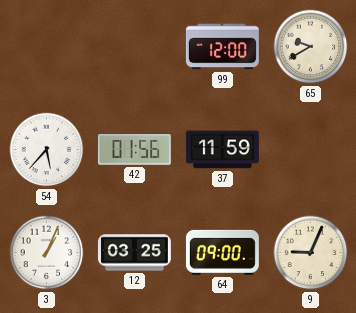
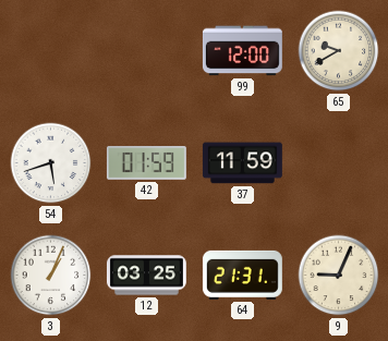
54: 5:37 -> 5:42 (51, 163)
42: 01:56 -> 01:59 (146, 163)
64: 09:00 -> 21:31 (242, 275)
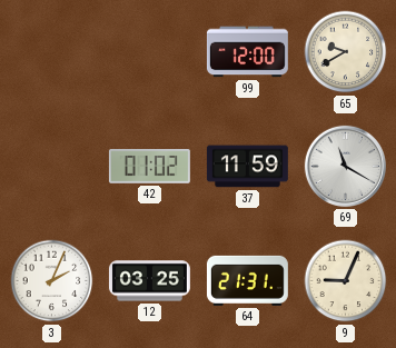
54: 5:42 -> none (51, 163)
42: 01:59 -> 01:02 (149, 167)
69: none -> 11:20 (345, 166)
3: 1:04 -> 2:04 (52, 281)
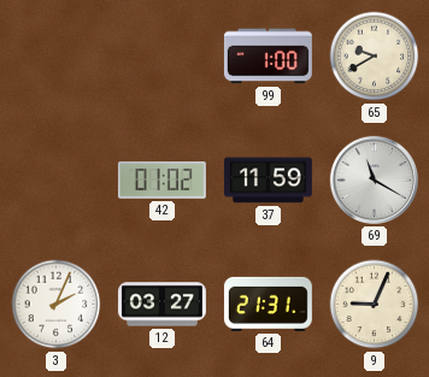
99: 12:00 -> 1:00 (268, 57)
12: 03:25 -> 03:27 (161, 305)
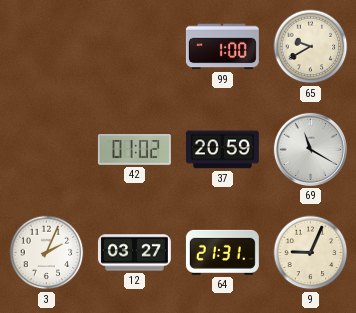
37: 11:59 -> 20:59 (222, 150)
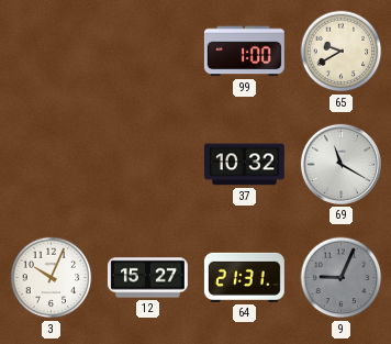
42: 01:02 -> none (134, 150)
37: 20:59 -> 10:32 (244, 165)
3: 2:04 -> 10:04 (52, 278)
12: 03:27 -> 15:27 (147, 278)
9 dial: cream -> grey (342, 278)
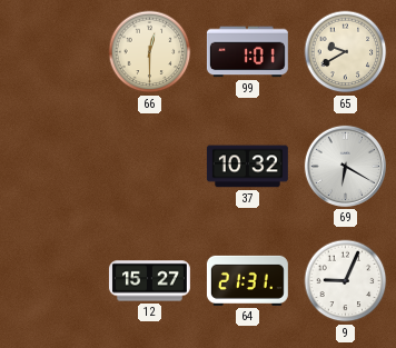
66: none -> 12:30 (150, 52)
99: 1:00 -> 1:01 (247, 52)
69: 11:20 -> 6:20 (345, 166)
3: 10:04 -> none (52, 278)
9 dial: grey -> white (346, 281)
